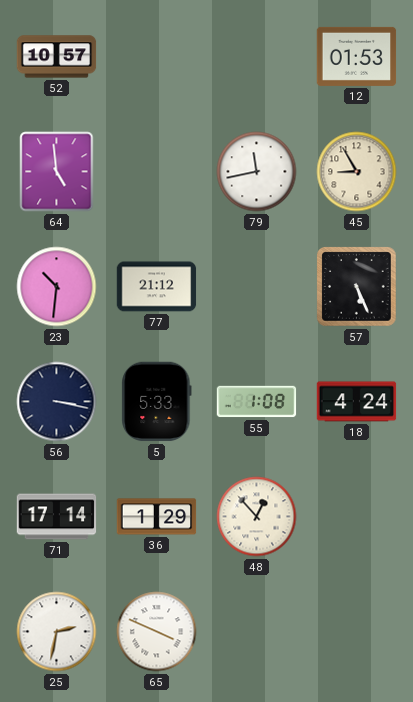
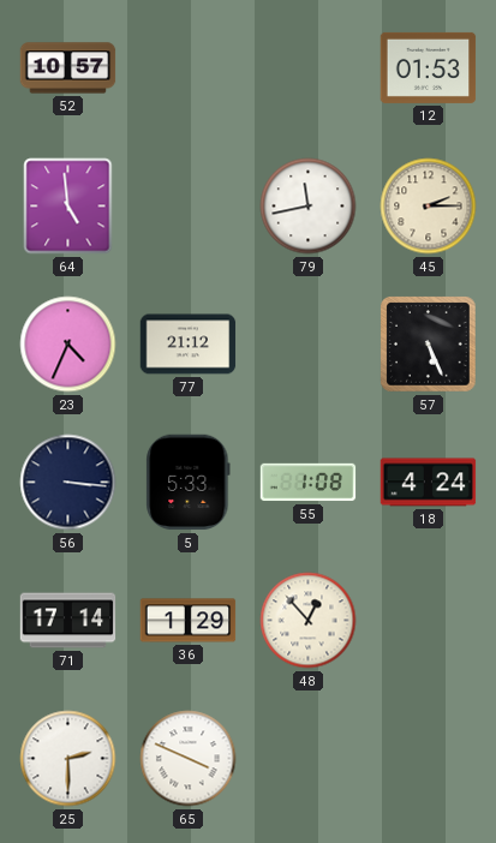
45: 8:55 -> 2:15 (429, 207)
23: 10:31 -> 4:34 (68, 345)
56: 3:17 -> 3:16 (68, 483)
25: 2:32 -> 2:30 (68, 759)
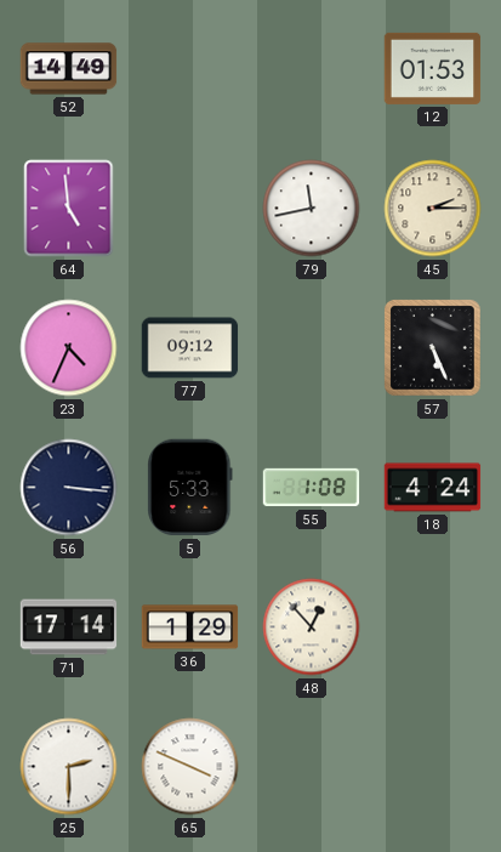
52: 10:57 -> 14:49 (69, 69)
77: 21:12 -> 09:12 (190, 348)
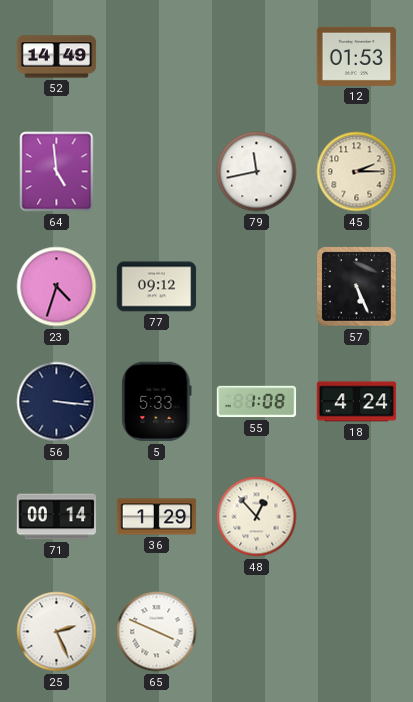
23: 4:34 -> 4:33 (57, 287)
71: 17:14 -> 00:14 (57, 517)
25: 2:30 -> 2:26 (57, 632)
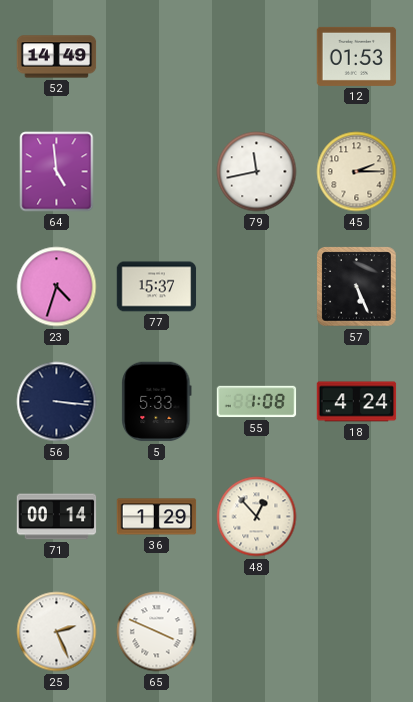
77: 09:12 -> 15:37 (157, 287)
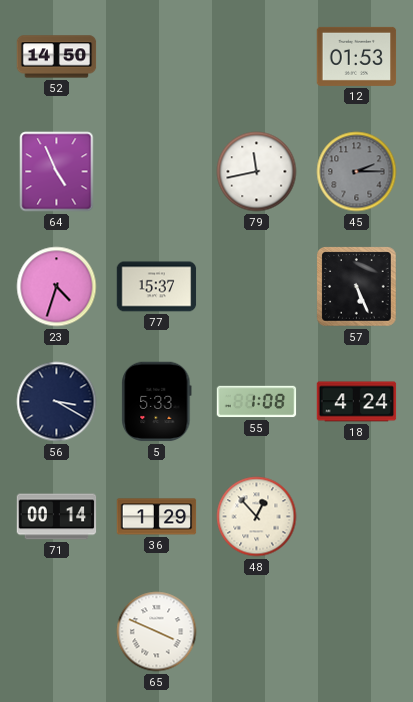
52: 14:49 -> 14:50 (57, 57)
64: 4:59 -> 4:56 (57, 172)
45 dial: cream -> grey (357, 172)
56: 3:16 -> 3:20 (57, 402)
25: 2:26 -> none (57, 632)
